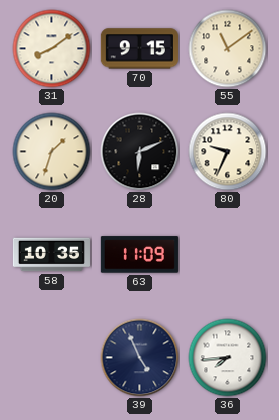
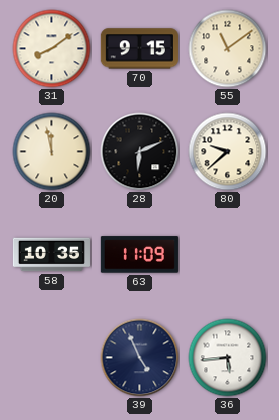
20: 1:33 -> 11:58 (52, 152)
80: 9:34 -> 9:38 (228, 152)
36: 7:44 -> 5:44 (228, 358)
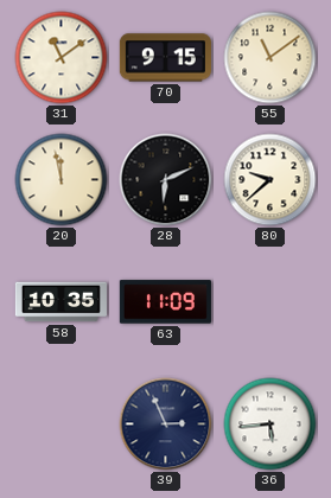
31: 8:09 -> 11:09 (62, 58)
39: 4:56 -> 2:56 (166, 424)
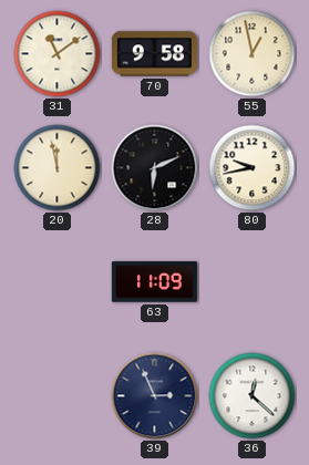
70: 9:15 -> 9:58 (154, 54)
55: 11:09 -> 12:58 (253, 54)
80: 9:38 -> 9:43 (253, 168)
58: 10:35 -> none (61, 302)
36: 5:44 -> 12:22 (253, 396)
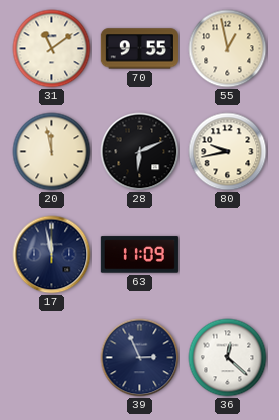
70: 9:58 -> 9:55 (139, 49)
17: none -> 11:58 (52, 255)
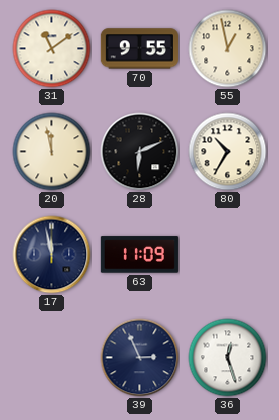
80: 9:43 -> 10:35 (228, 152)
36: 12:22 -> 12:27 (228, 358)
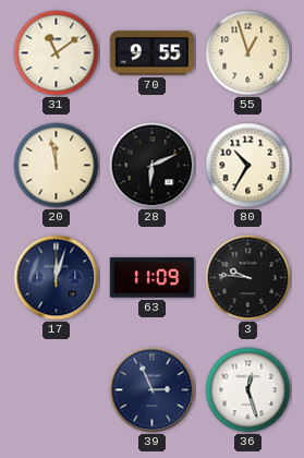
55: 12:58 -> 12:57 (248, 53)
17: 11:58 -> 12:03 (57, 278)
3: none -> 9:46 (248, 278)
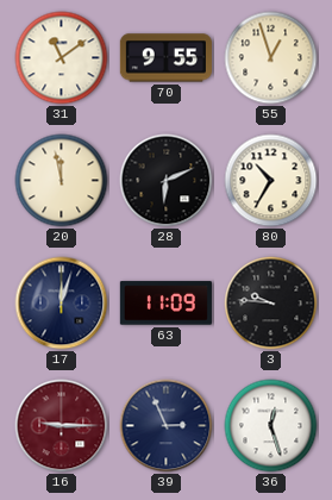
16: none -> 9:15 (62, 426)
